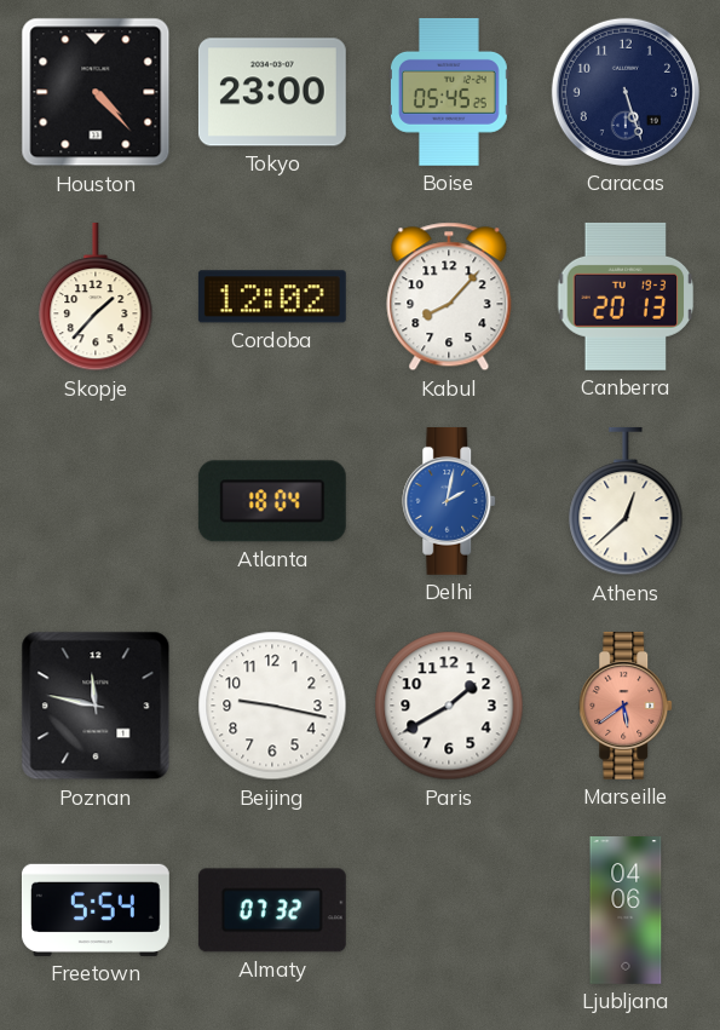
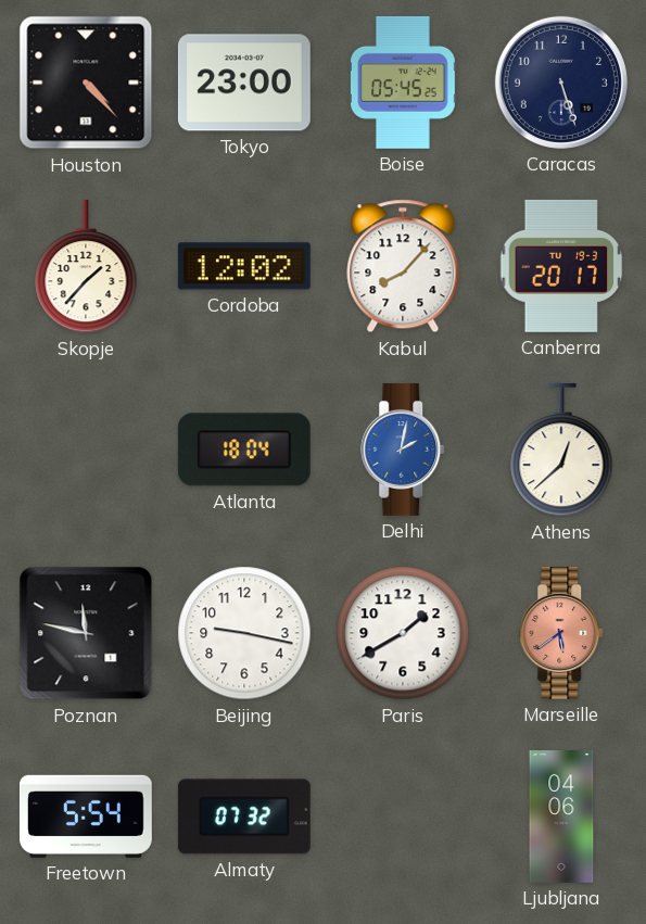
Canberra: 20:13 -> 20:17 (561, 266)
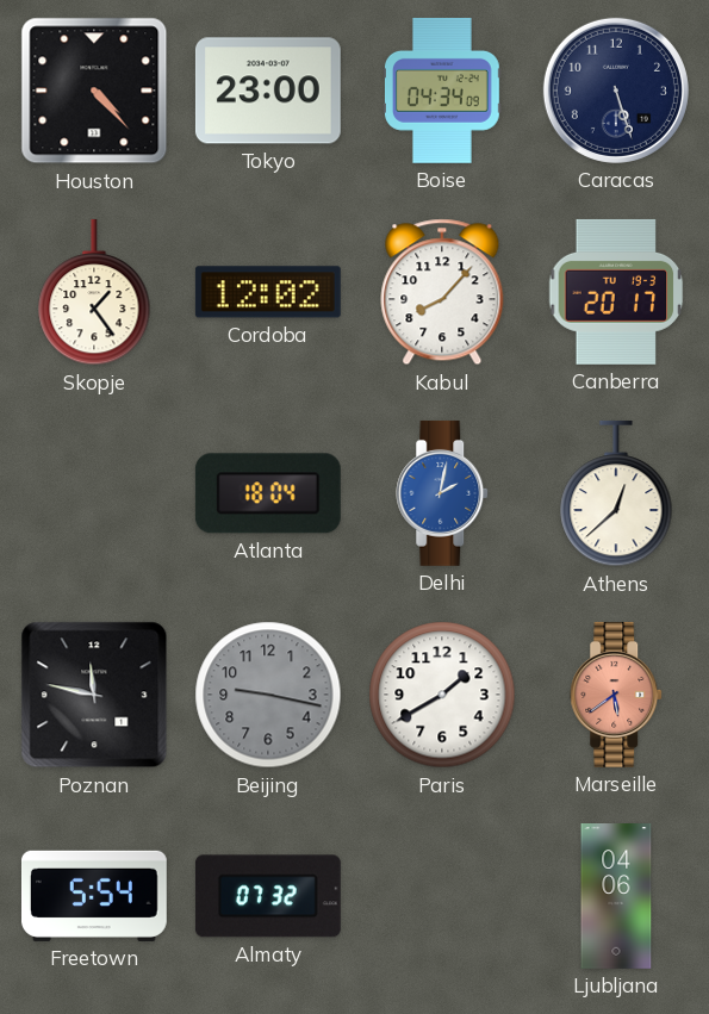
Boise: 05:45 -> 04:34 (443, 91)
Skopje: 1:37 -> 1:24 (94, 292)
Beijing dial: white -> grey (268, 695)
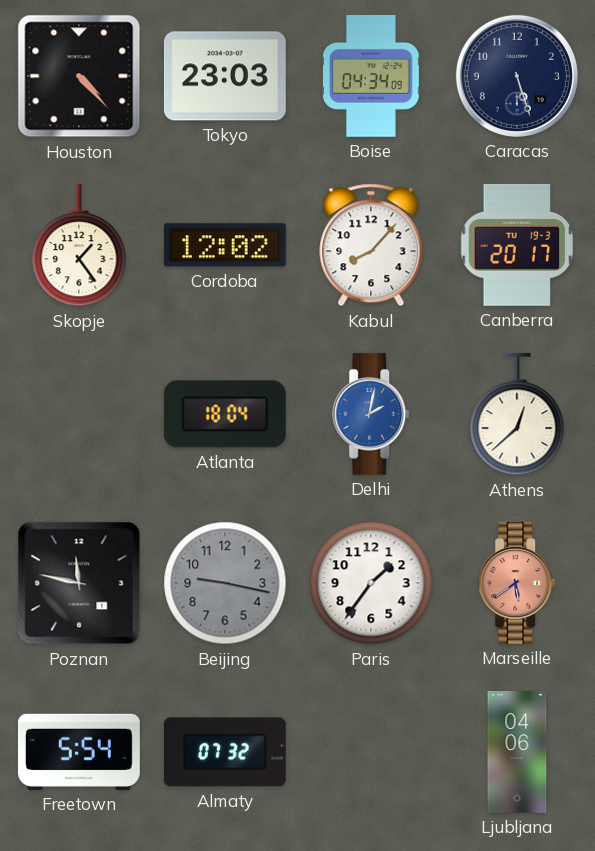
Tokyo: 23:00 -> 23:03 (225, 76)
Paris: 1:40 -> 1:36 (371, 583)
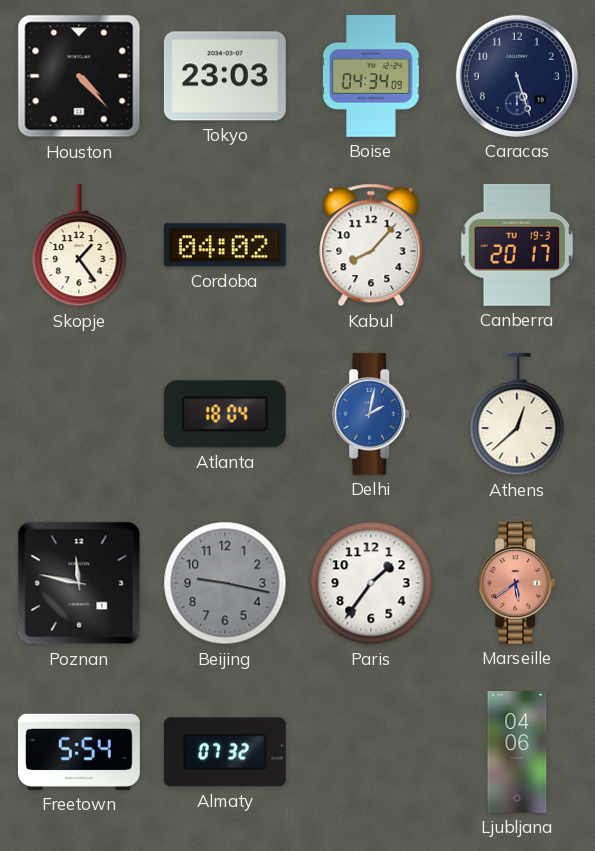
Cordoba: 12:02 -> 04:02 (225, 245)
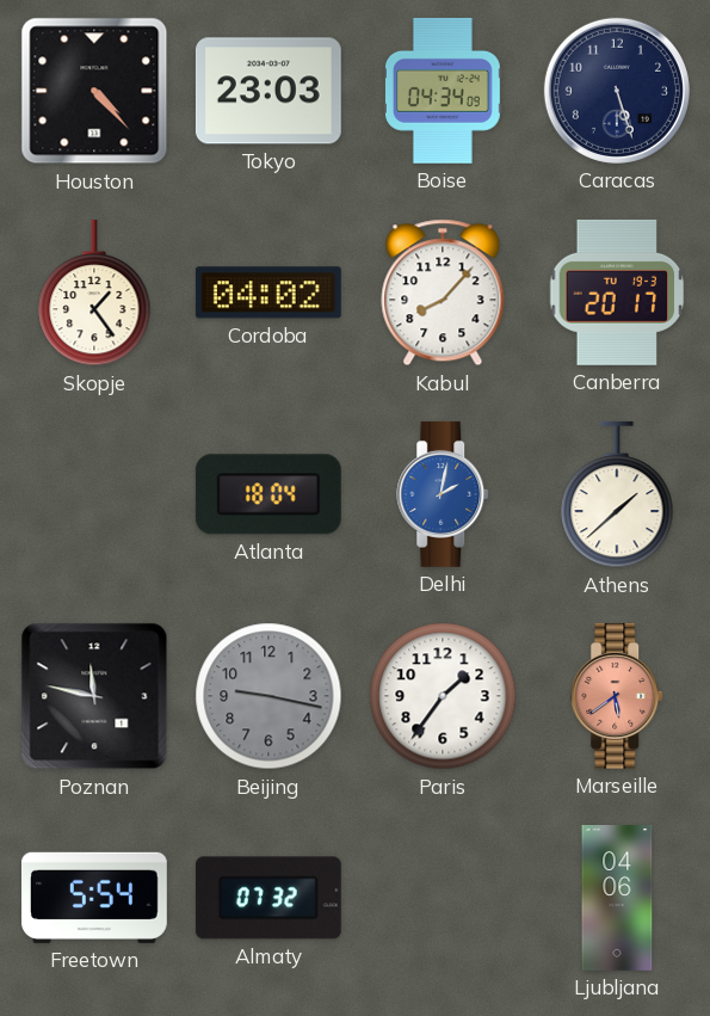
Athens: 12:38 -> 1:38 (617, 494)
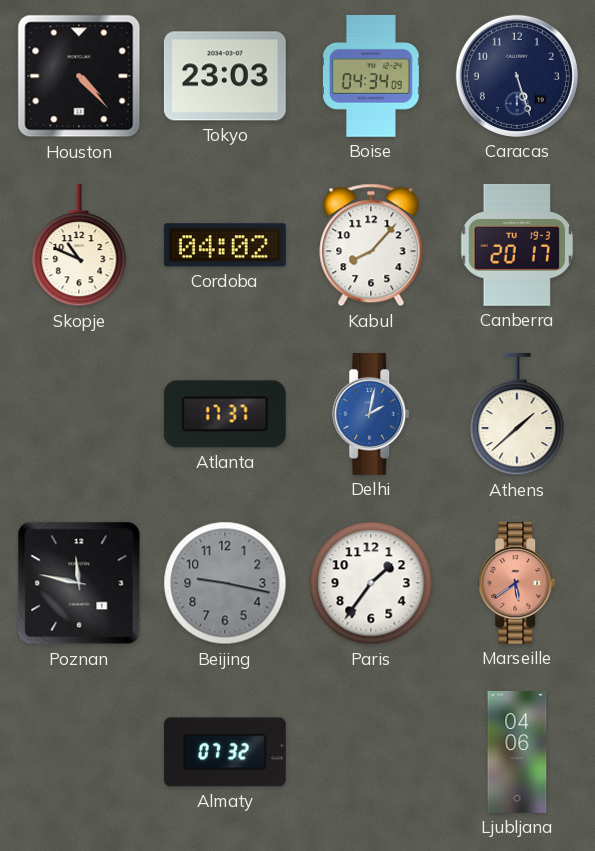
Skopje: 1:24 -> 10:49 (79, 245)
Atlanta: 18:04 -> 17:37 (225, 414)
Freetown: 5:54 -> none (94, 898)
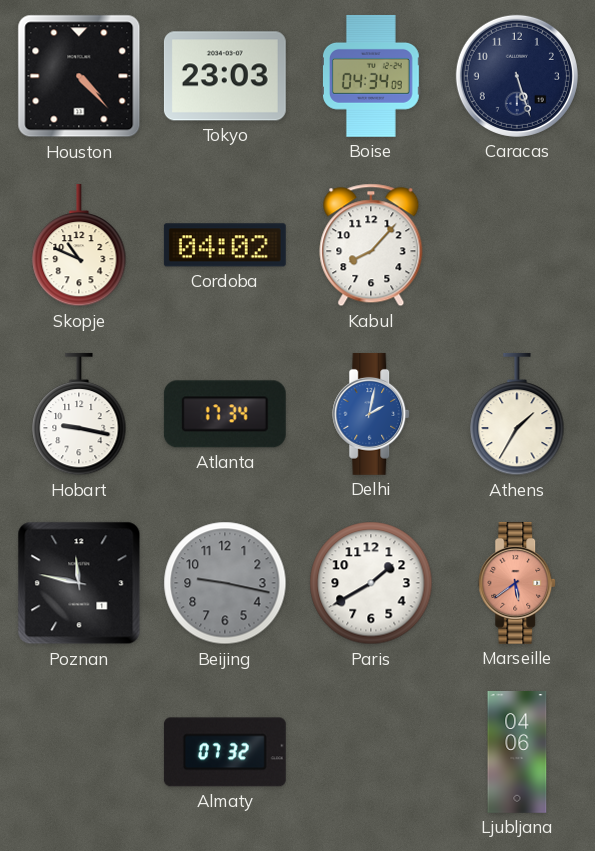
Canberra: 20:17 -> none (517, 245)
Hobart: none -> 9:17 (79, 414)
Atlanta: 17:37 -> 17:34 (225, 414)
Athens: 1:38 -> 1:35 (517, 414)
Paris: 1:36 -> 1:40 (371, 583)
